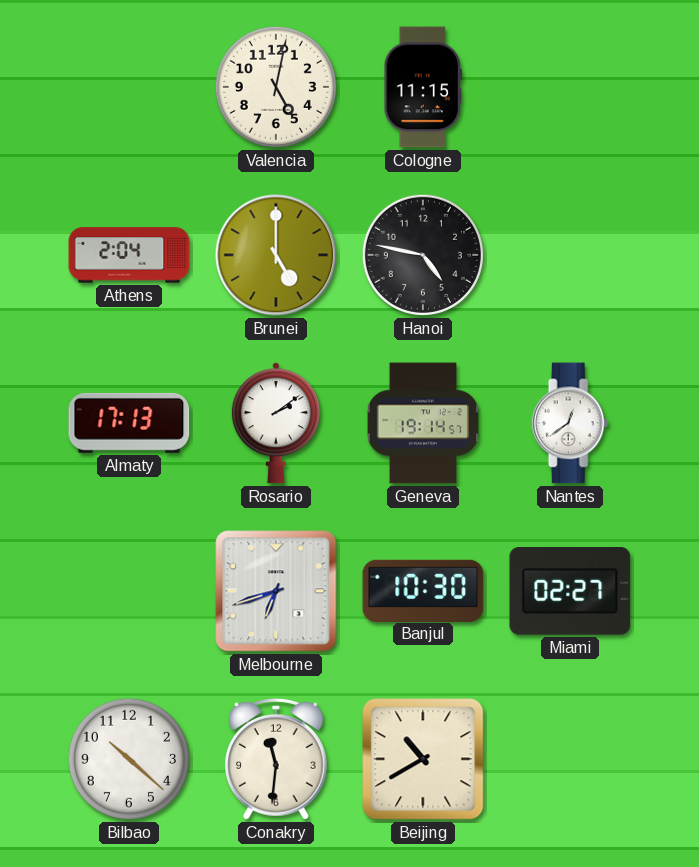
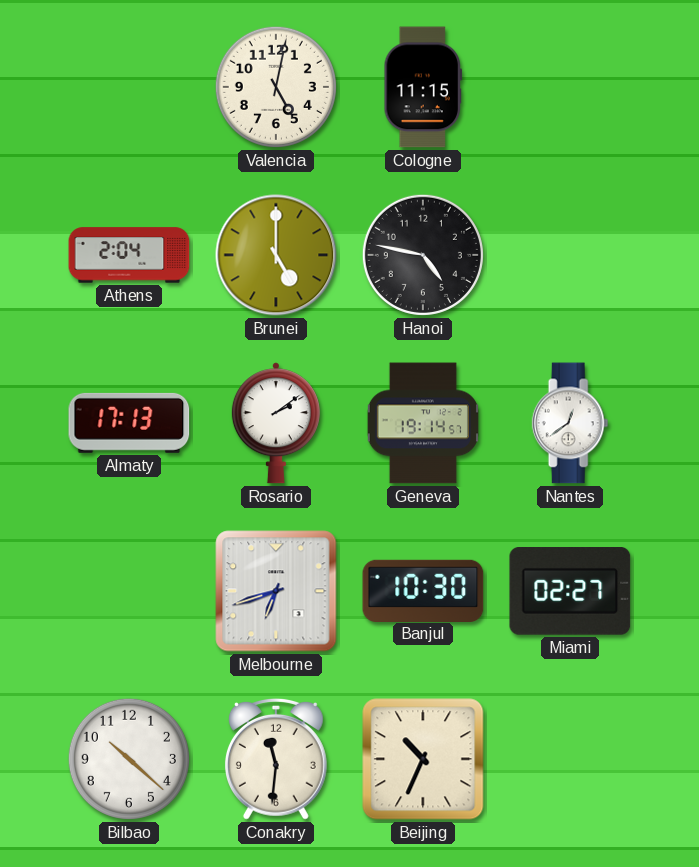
Beijing: 10:40 -> 10:34 (423, 759)
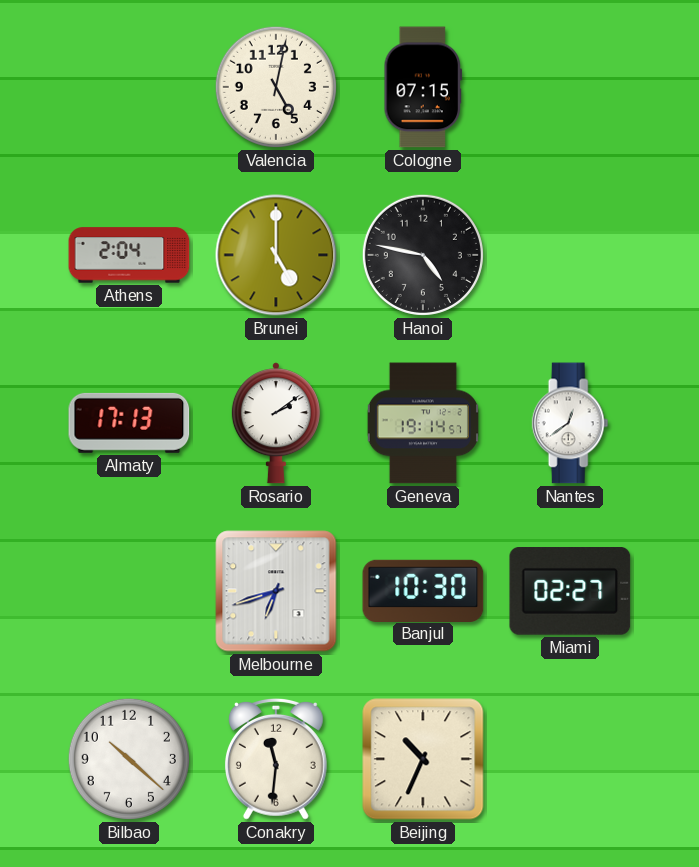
Cologne: 11:15 -> 07:15 (423, 87)
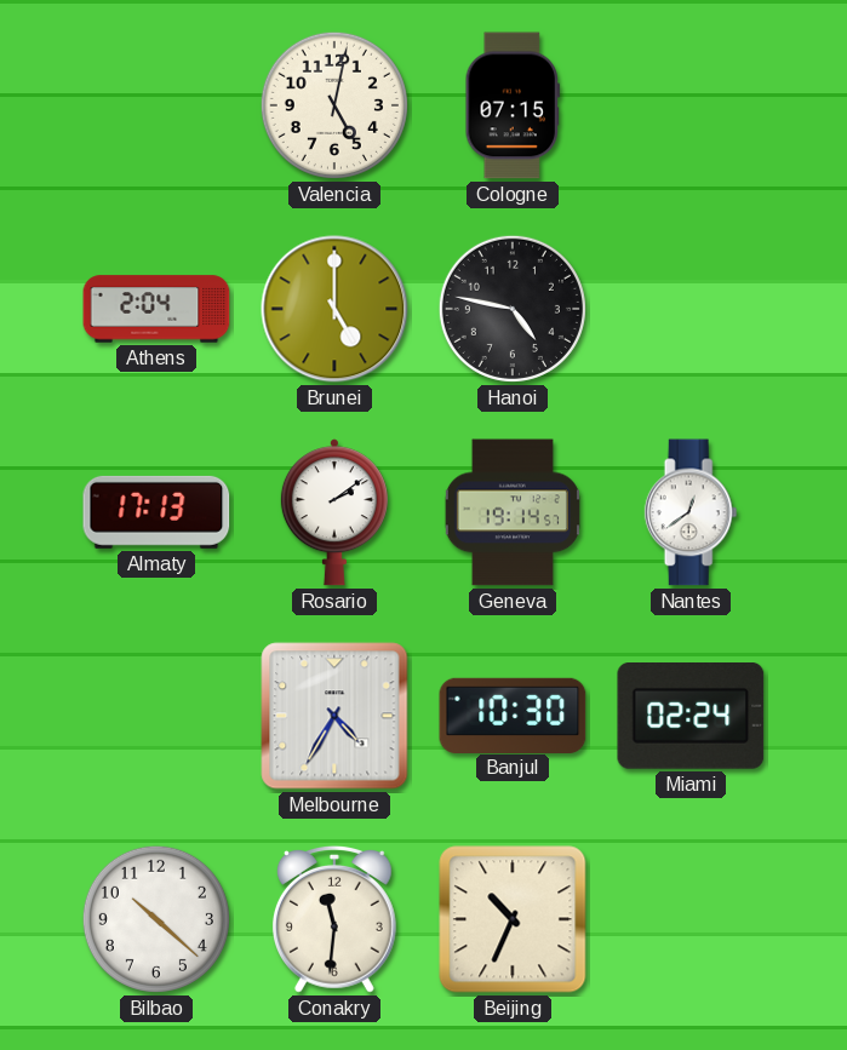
Melbourne: 6:42 -> 4:35 (334, 716)
Miami: 02:27 -> 02:24 (691, 717)
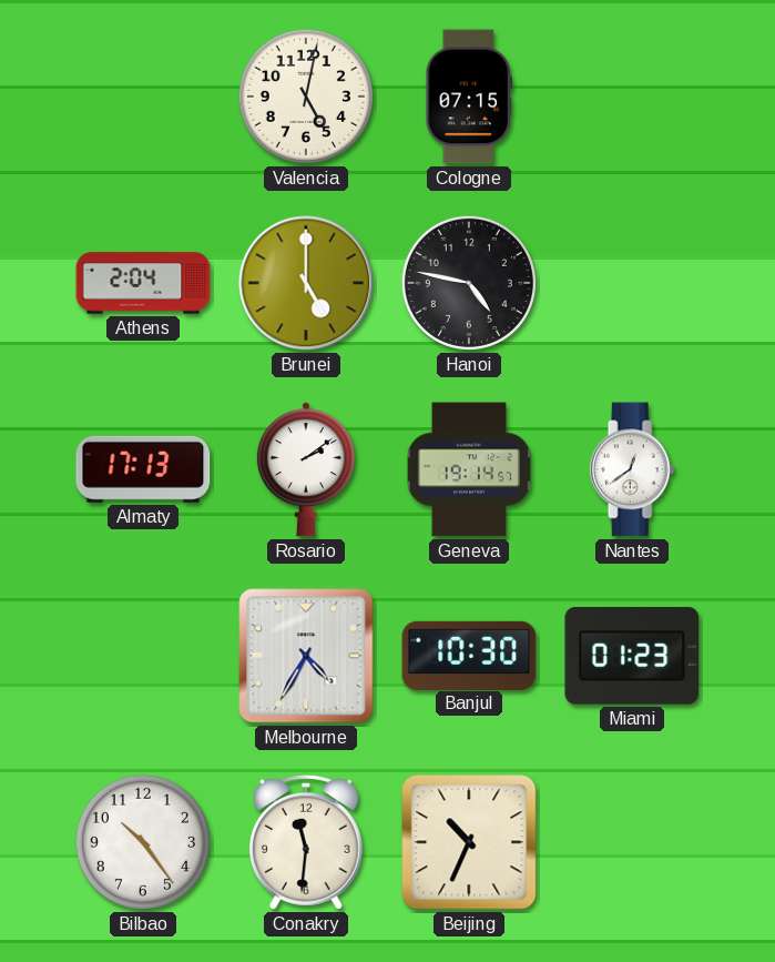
Miami: 02:24 -> 01:23 (632, 657)
Bilbao: 10:22 -> 10:24 (143, 842)
